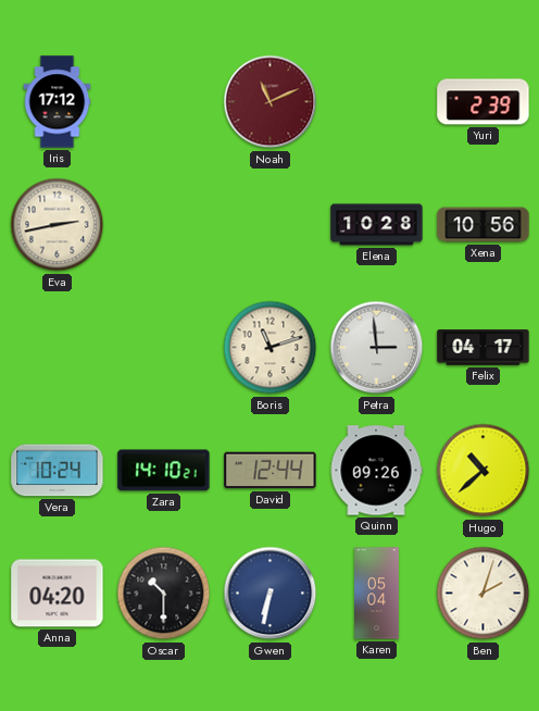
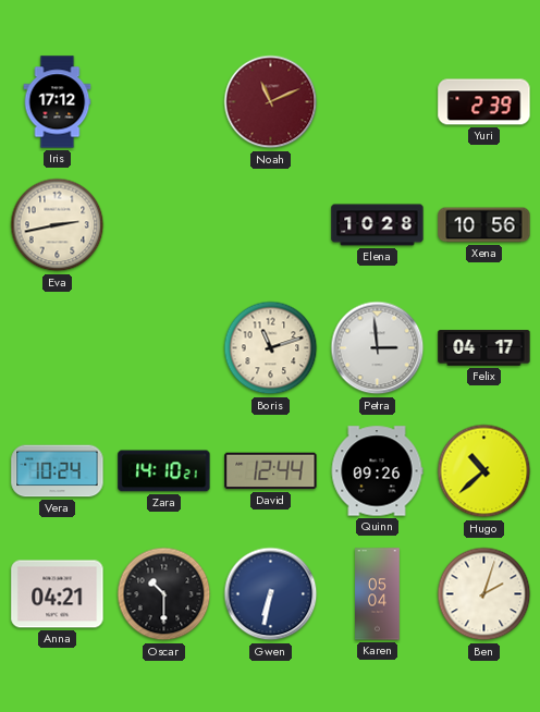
Anna: 04:20 -> 04:21 (58, 594)
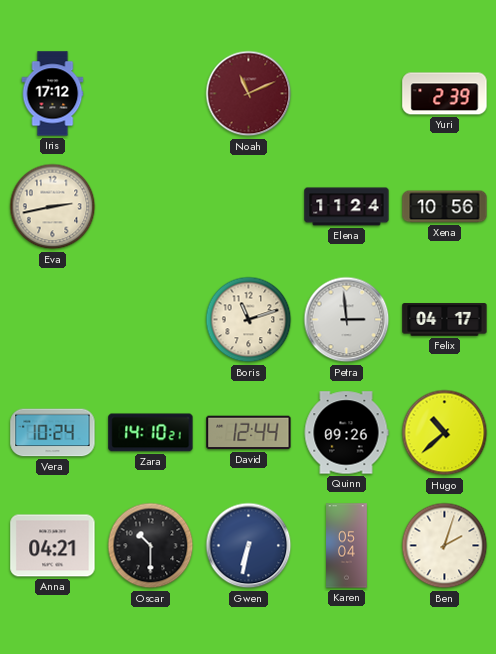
Elena: 10:28 -> 11:24 (347, 207)
